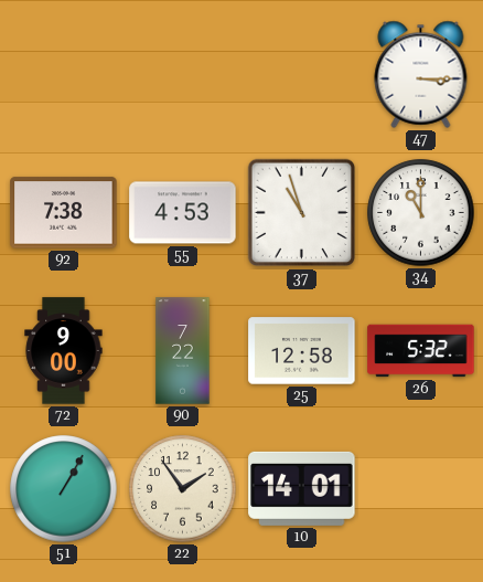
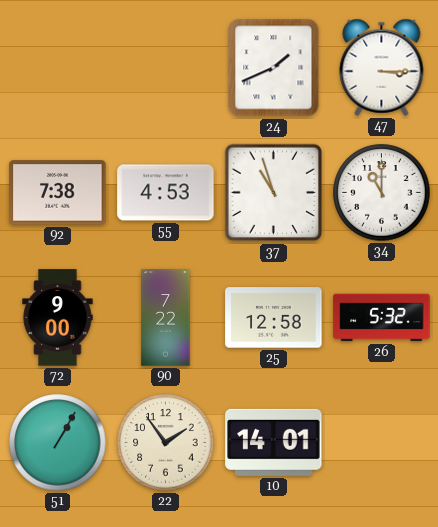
24: none -> 1:41 (274, 68)
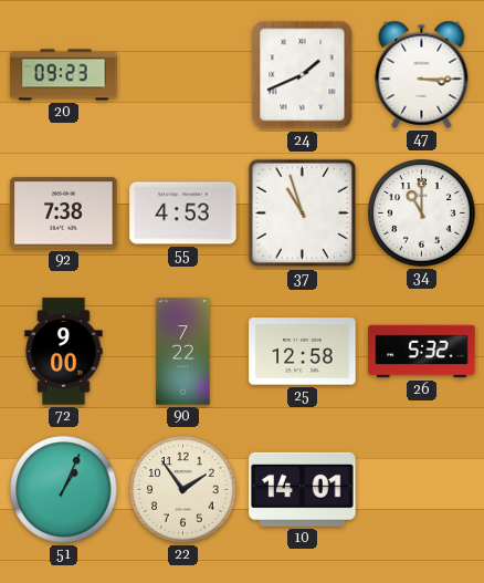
20: none -> 09:23 (64, 75)
51: 1:05 -> 1:04 (64, 490)
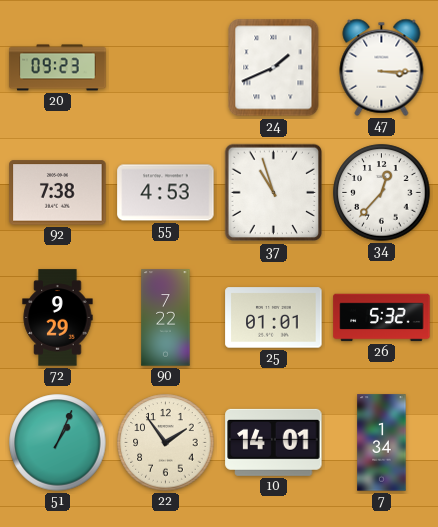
34: 11:00 -> 12:37 (382, 193)
72: 9:00 -> 9:29 (58, 318)
25: 12:58 -> 01:01 (274, 318)
7: none -> 1:34 (382, 443)
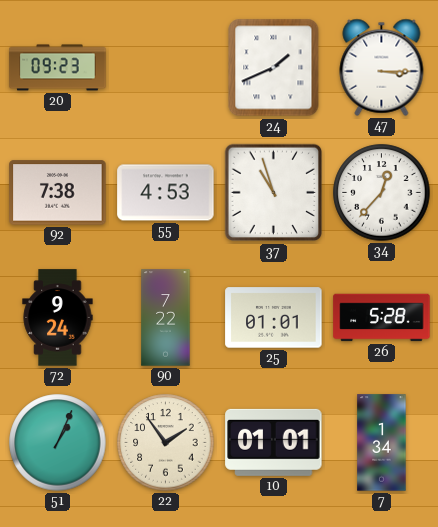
72: 9:29 -> 9:24 (58, 318)
26: 5:32 -> 5:28 (382, 318)
10: 14:01 -> 01:01 (274, 442)
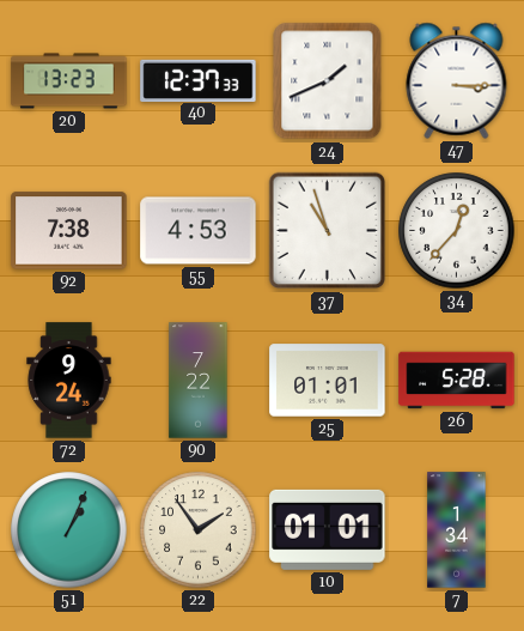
20: 09:23 -> 13:23 (69, 81)
40: none -> 12:37 (199, 80)
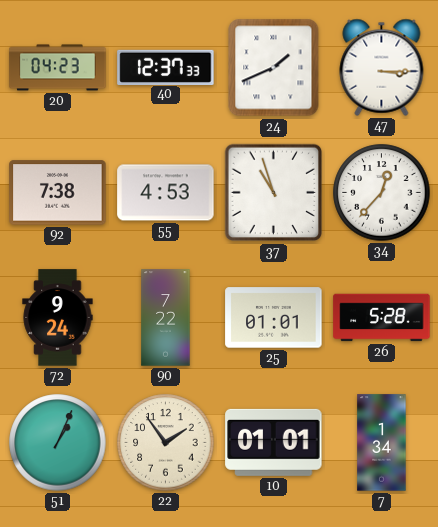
20: 13:23 -> 04:23 (58, 68)
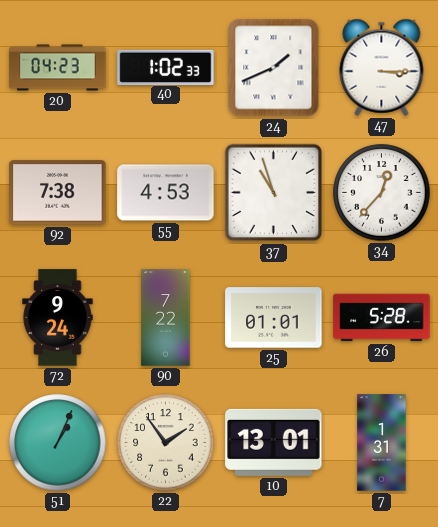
40: 12:37 -> 1:02 (166, 67)
10: 01:01 -> 13:01 (274, 442)
7: 1:34 -> 1:31 (382, 443)
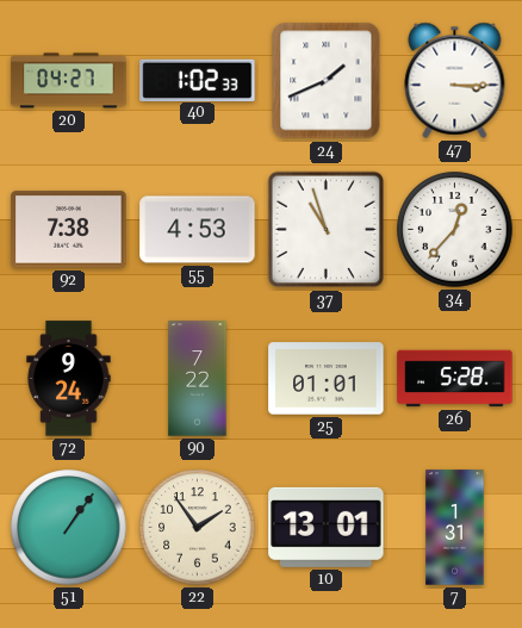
20: 04:23 -> 04:27 (69, 81)
51: 1:04 -> 1:06 (69, 528)
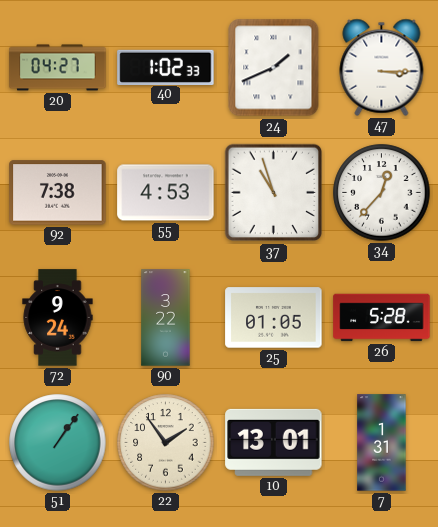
90: 7:22 -> 3:22 (166, 318)
25: 01:01 -> 01:05 (274, 318)
